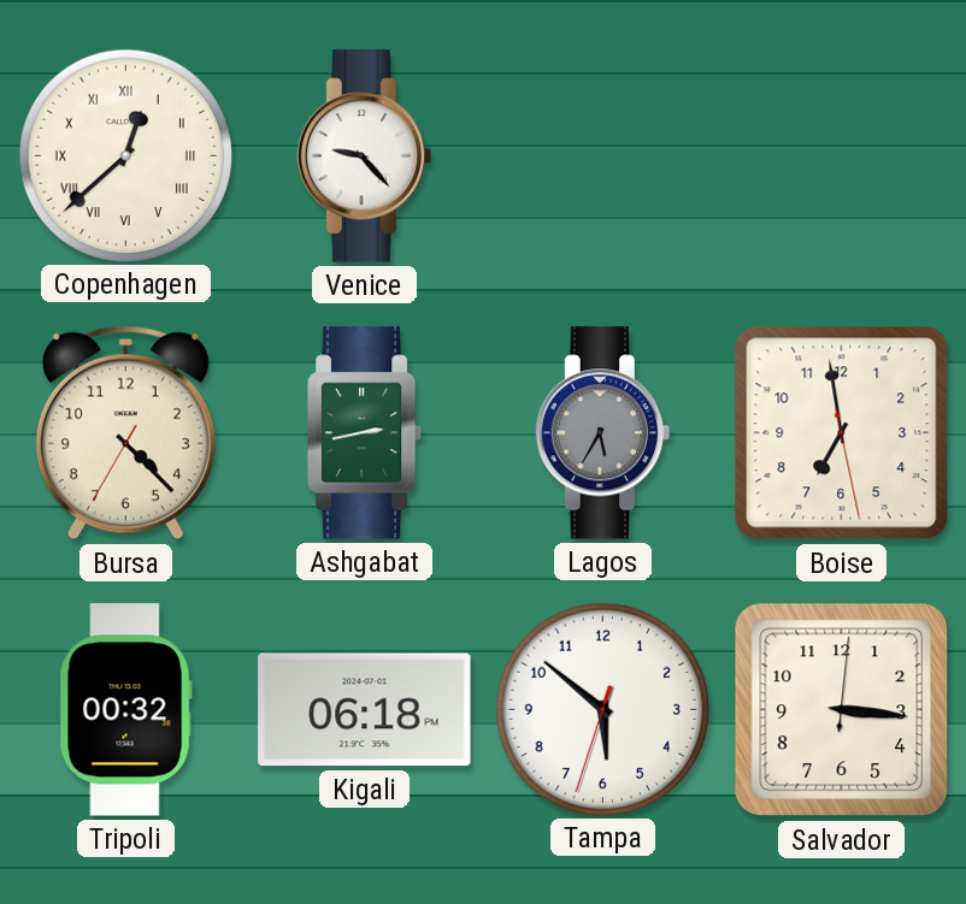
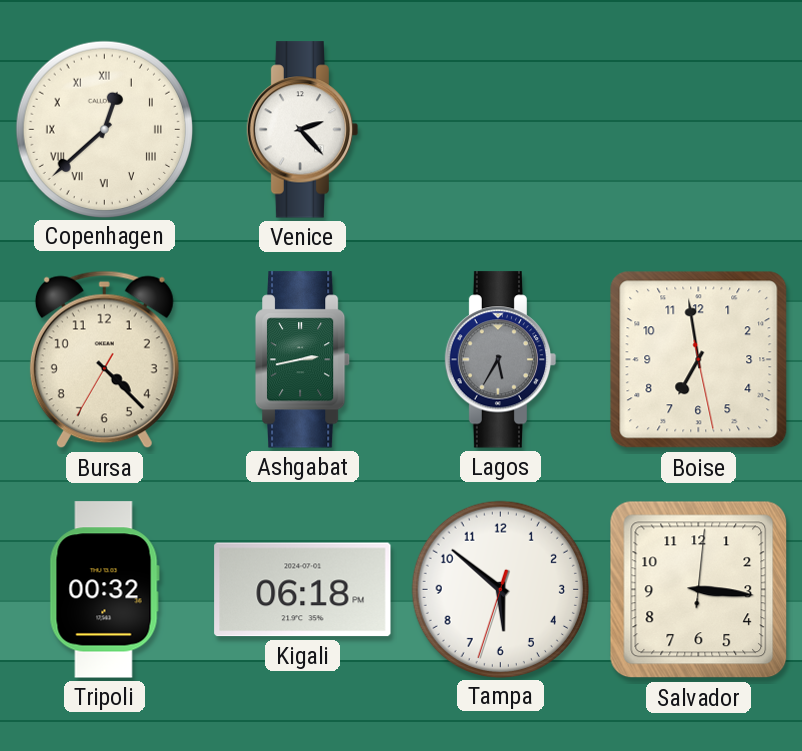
Venice: 9:23 -> 2:23 (303, 130)
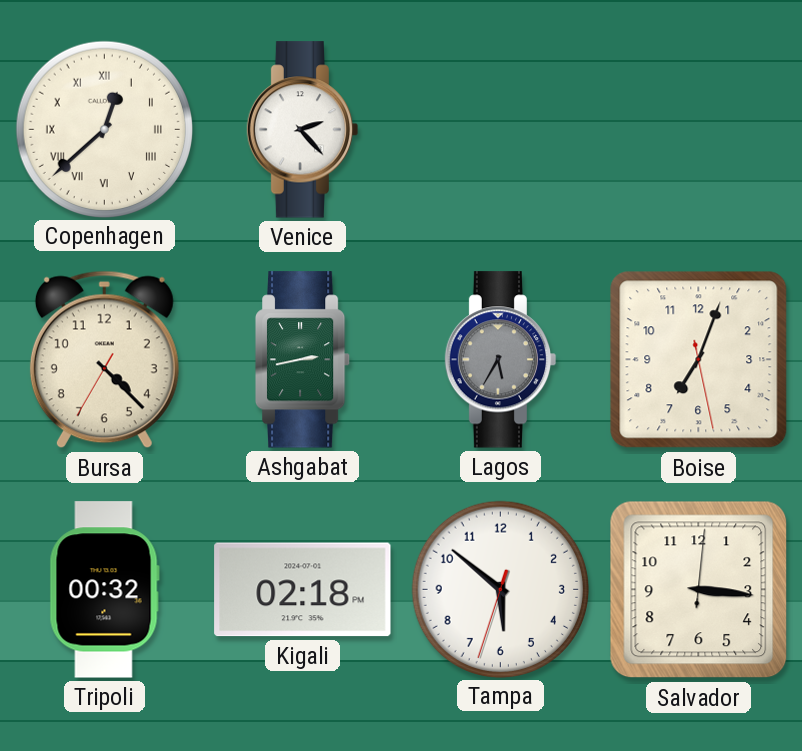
Boise: 6:58 -> 7:03 (699, 360)
Kigali: 06:18 -> 02:18 (303, 590)
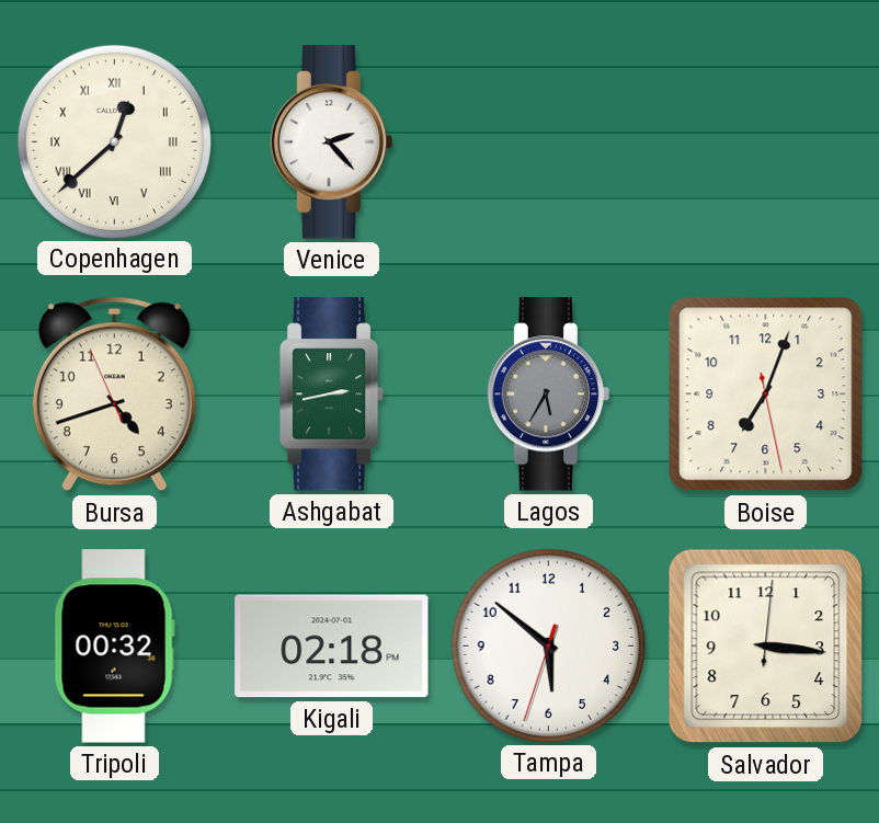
Bursa: 4:22 -> 4:41 (114, 395)
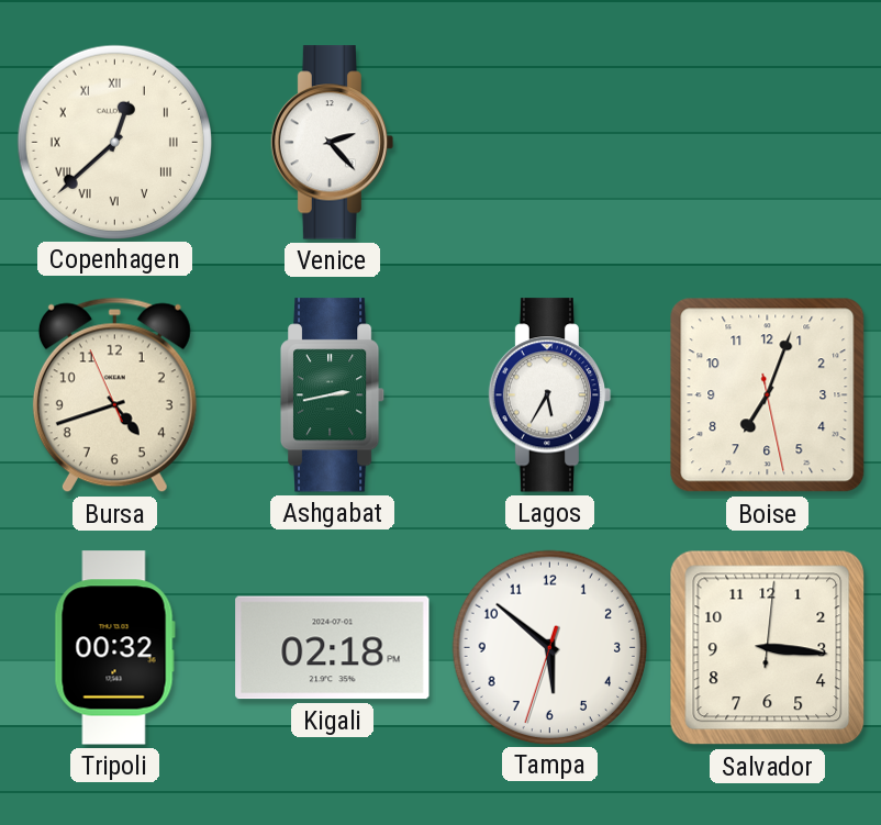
Lagos dial: grey -> white (550, 395)
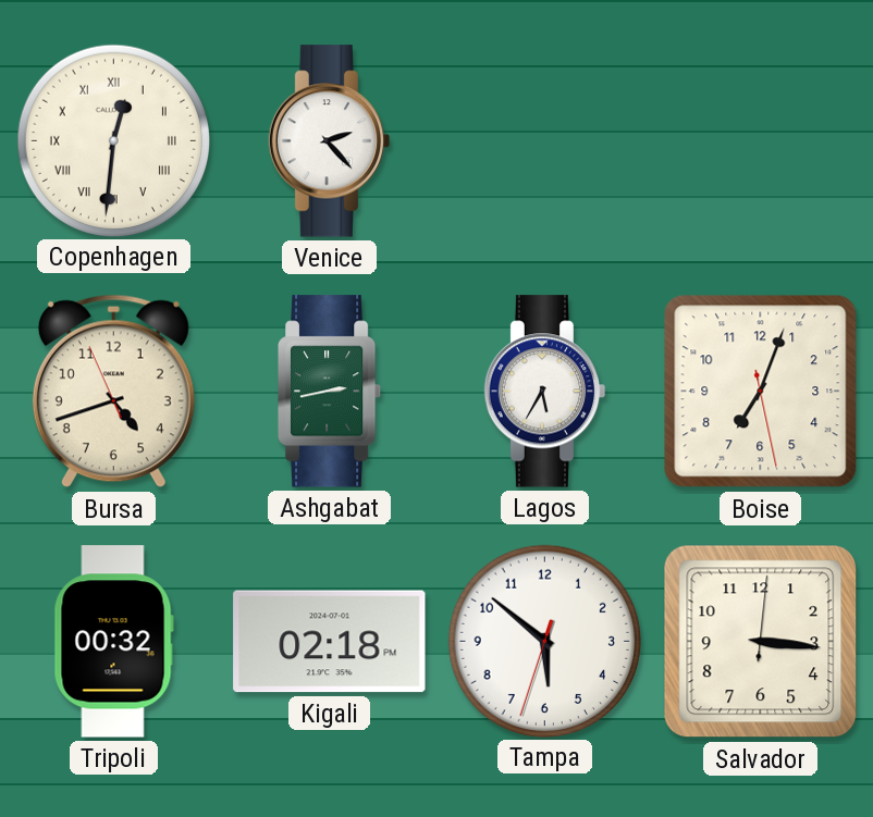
Copenhagen: 12:38 -> 12:31 (113, 140)
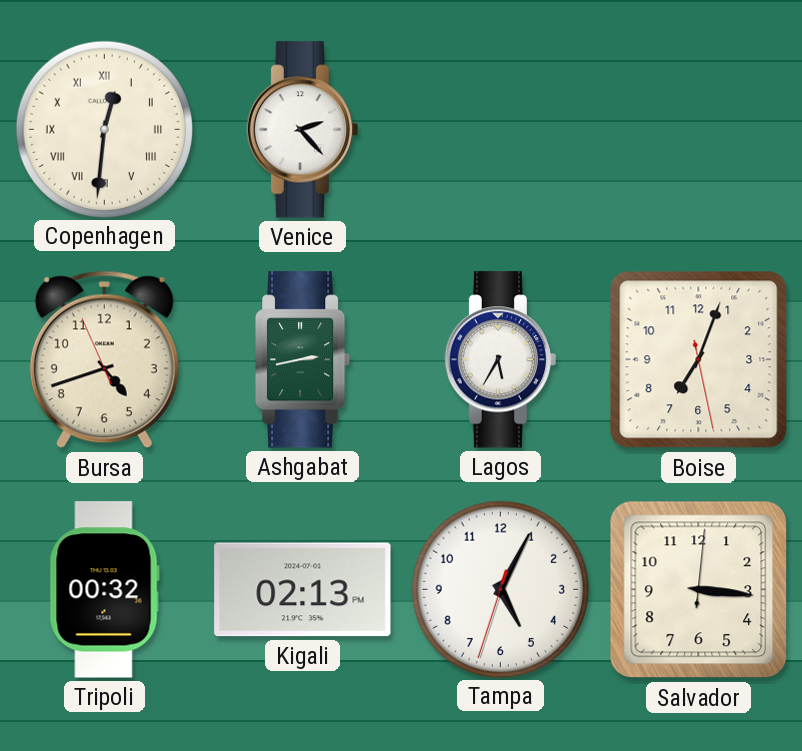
Kigali: 02:18 -> 02:13 (303, 590)
Tampa: 5:51 -> 5:04 (500, 589)
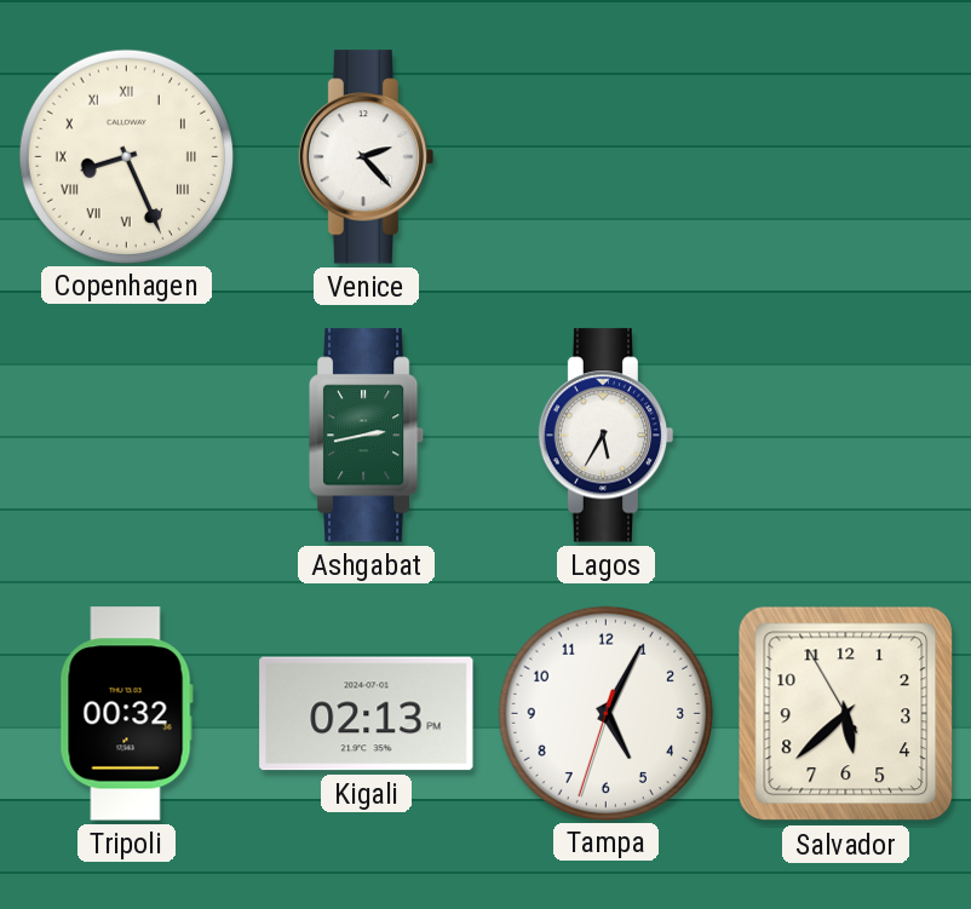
Copenhagen: 12:31 -> 8:26 (126, 156)
Bursa: 4:41 -> none (104, 360)
Boise: 7:03 -> none (699, 360)
Salvador: 3:16 -> 5:37 (846, 714)
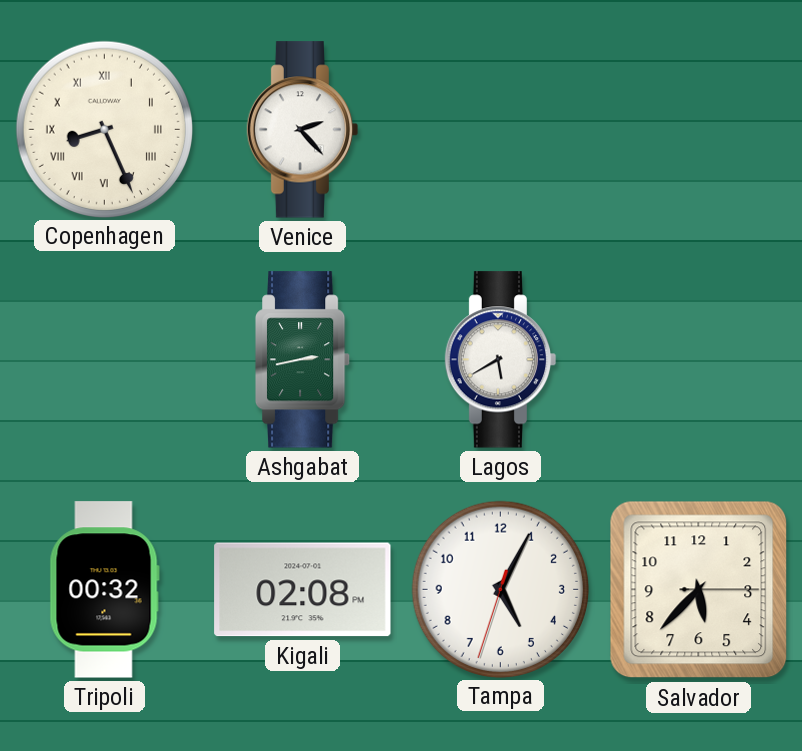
Lagos: 5:35 -> 5:40 (501, 360)
Kigali: 02:13 -> 02:08 (303, 590)
Salvador: 5:37:55 -> 5:37:15 (699, 590)
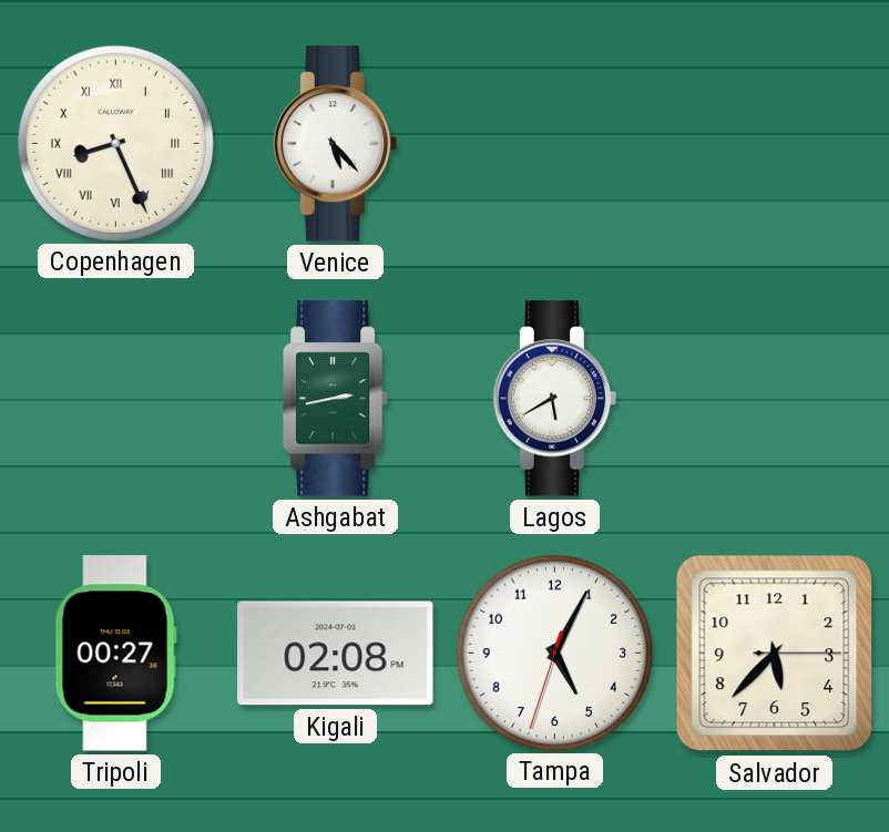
Venice: 2:23 -> 5:23 (336, 144)
Tripoli: 00:32 -> 00:27 (115, 654)
